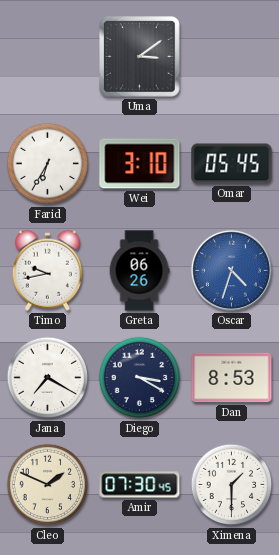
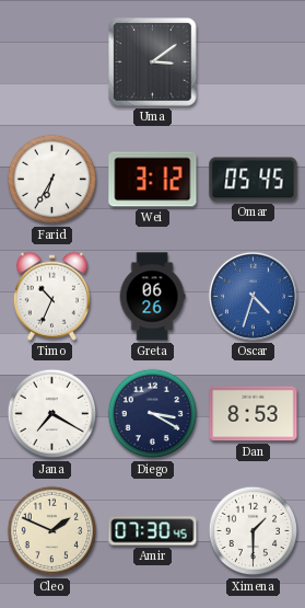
Wei: 3:10 -> 3:12 (153, 180)
Timo: 9:43 -> 10:34 (51, 296)
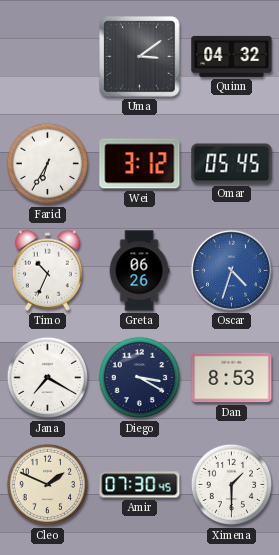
Quinn: none -> 04:32 (232, 56)
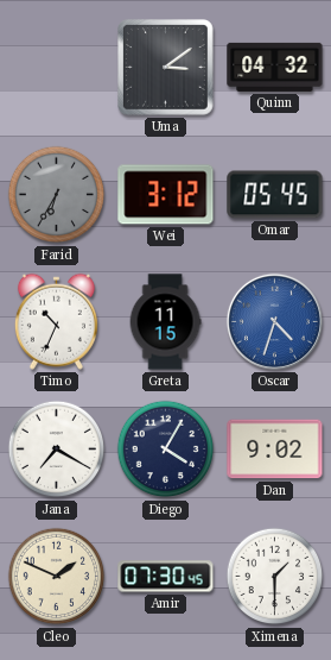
Farid dial: white -> grey (57, 195)
Greta: 06:26 -> 11:15 (165, 322)
Diego: 3:20 -> 4:05 (166, 450)
Dan: 8:53 -> 9:02 (275, 450)
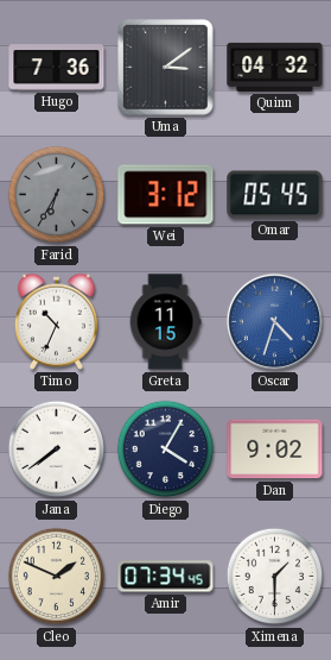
Hugo: none -> 7:36 (57, 68)
Jana: 7:20 -> 7:39 (57, 450)
Amir: 07:30 -> 07:34 (166, 577)
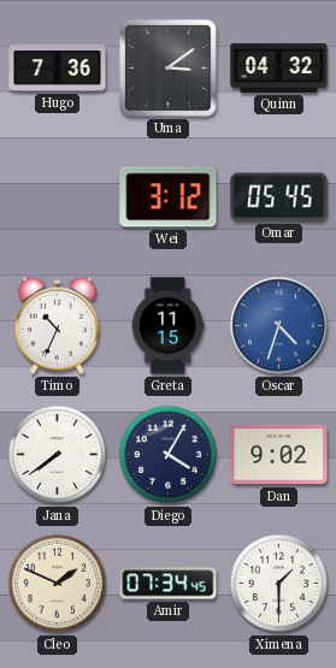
Farid: 6:35 -> none (57, 195)
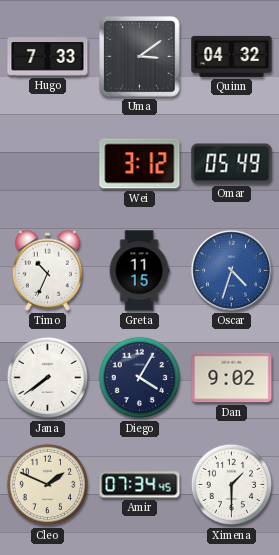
Hugo: 7:36 -> 7:33 (48, 57)
Omar: 05:45 -> 05:49 (232, 164)
